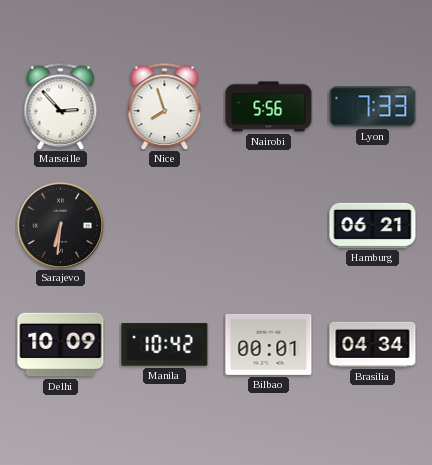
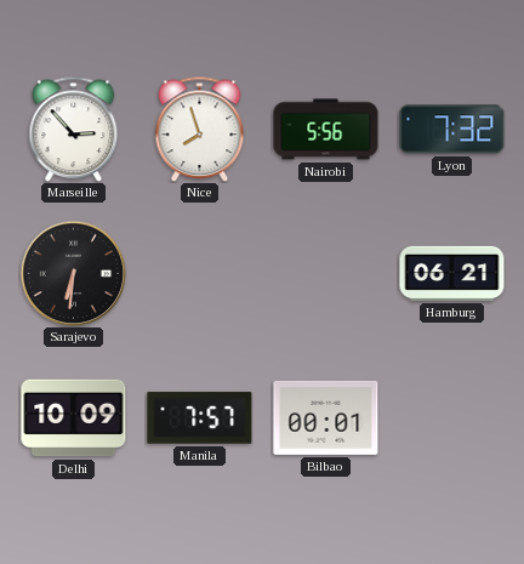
Lyon: 7:33 -> 7:32 (452, 130)
Manila: 10:42 -> 7:57 (200, 418)
Brasilia: 04:34 -> none (373, 344)
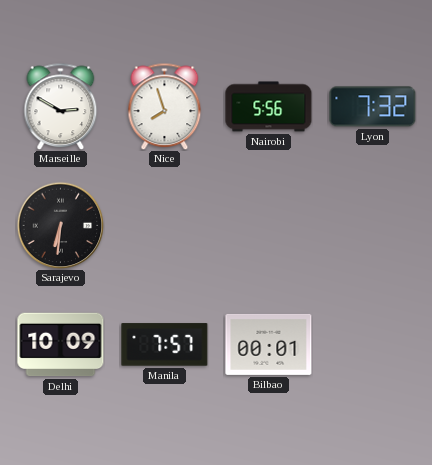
Marseille: 2:53 -> 2:50 (61, 106)
Hamburg: 06:21 -> none (452, 273)
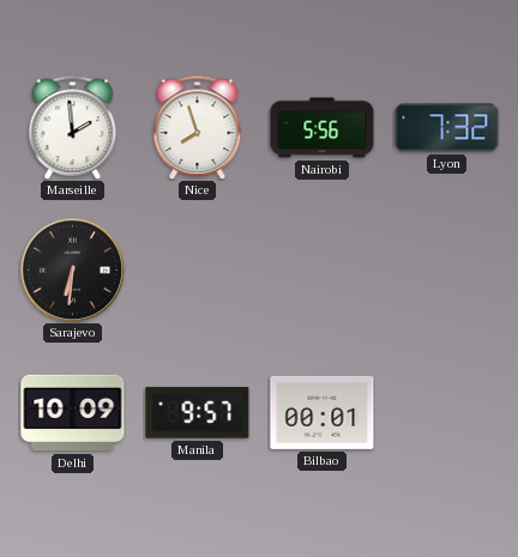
Marseille: 2:50 -> 1:59 (73, 127)
Manila: 7:57 -> 9:57 (198, 413)
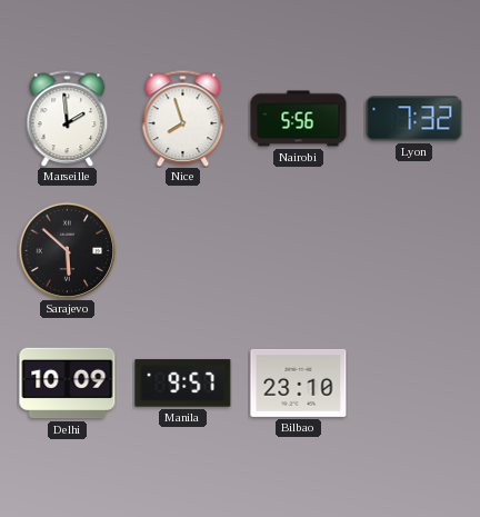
Sarajevo: 6:31 -> 5:52 (67, 250)
Bilbao: 00:01 -> 23:10 (299, 382)
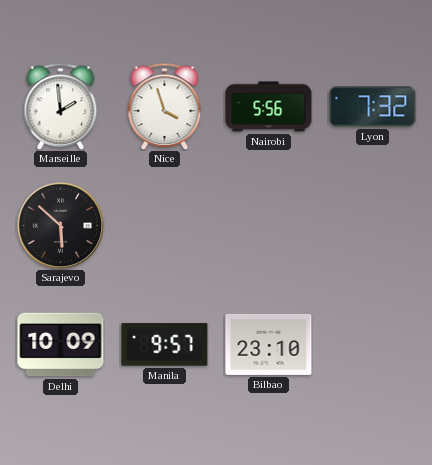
Nice: 7:57 -> 3:57 (165, 106)
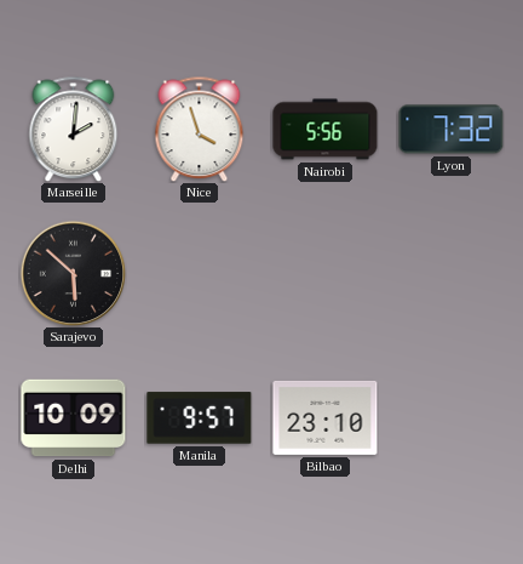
Marseille: 1:59 -> 2:01 (74, 129)
